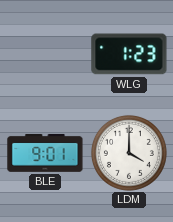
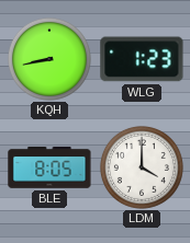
KQH: none -> 8:43 (49, 59)
BLE: 9:01 -> 8:05 (49, 167)
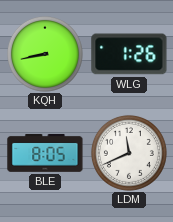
WLG: 1:23 -> 1:26 (129, 54)
LDM: 4:00 -> 11:41 (129, 153)
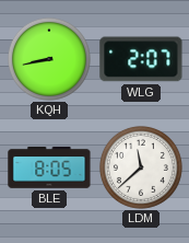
WLG: 1:26 -> 2:07 (141, 59)
LDM: 11:41 -> 11:38 (141, 167)
